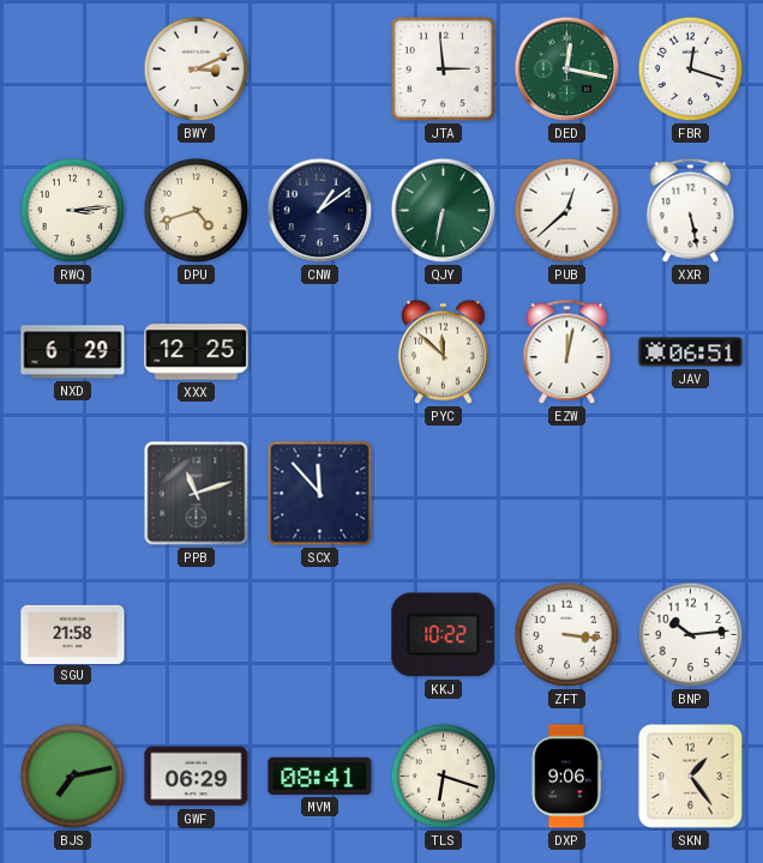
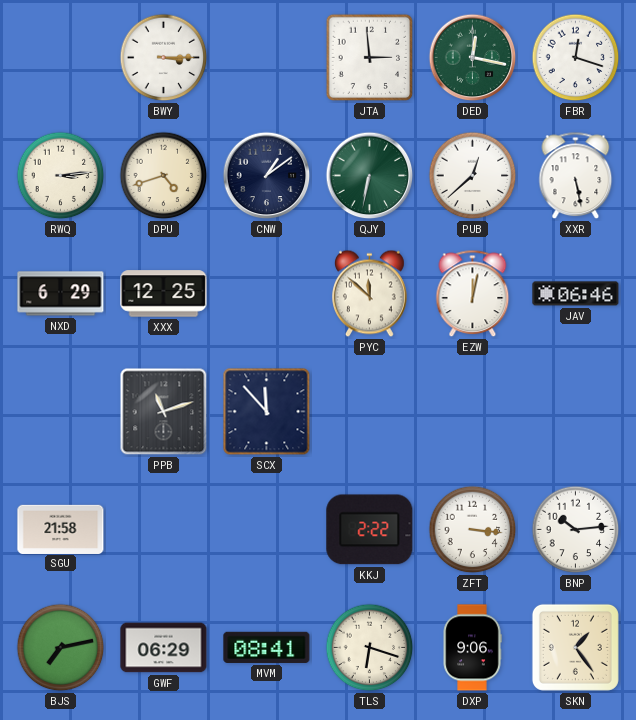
BWY: 3:11 -> 3:15 (164, 58)
JAV: 06:51 -> 06:46 (576, 294)
KKJ: 10:22 -> 2:22 (370, 530)
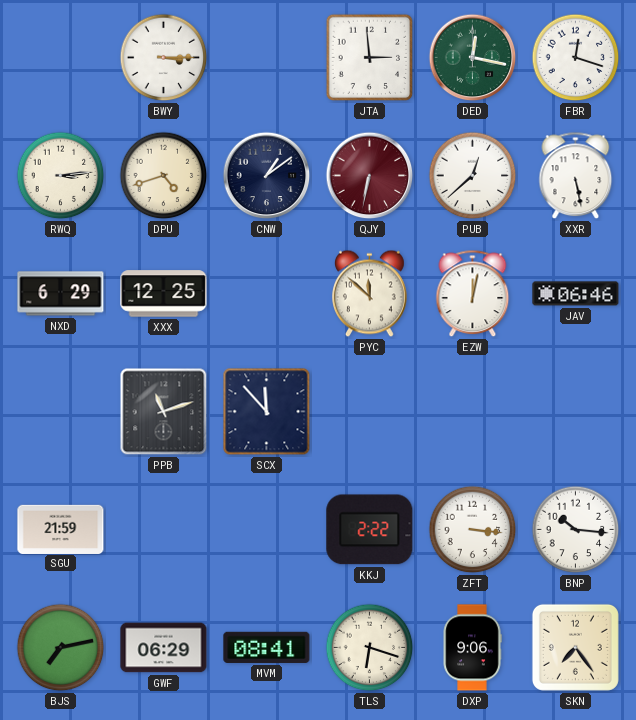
QJY dial: green -> burgundy (370, 176)
SGU: 21:58 -> 21:59 (61, 529)
BNP: 10:14 -> 10:16 (576, 530)
SKN: 1:24 -> 7:24 (575, 647)
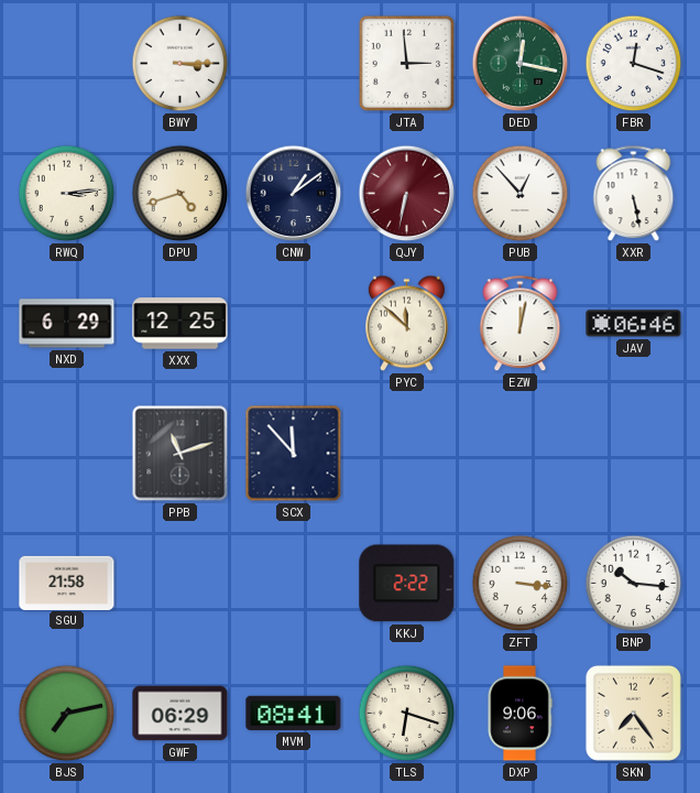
PUB: 12:38 -> 12:53 (521, 194)
SGU: 21:59 -> 21:58 (67, 583)
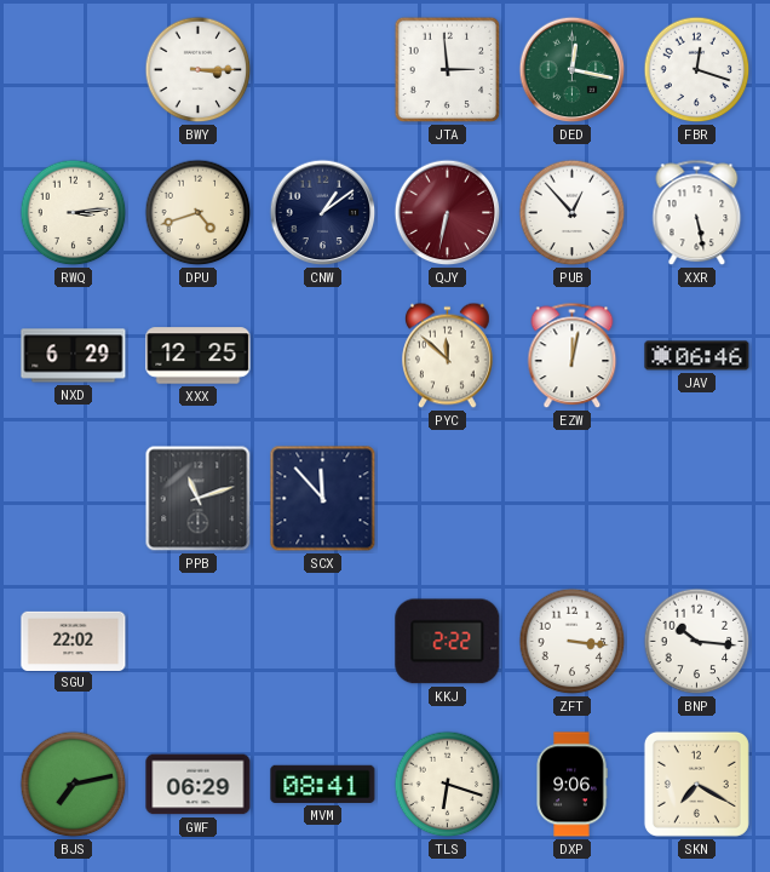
SGU: 21:58 -> 22:02 (74, 641)
SKN: 7:24 -> 7:20 (696, 784)
